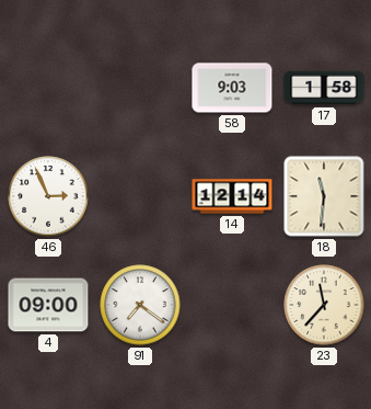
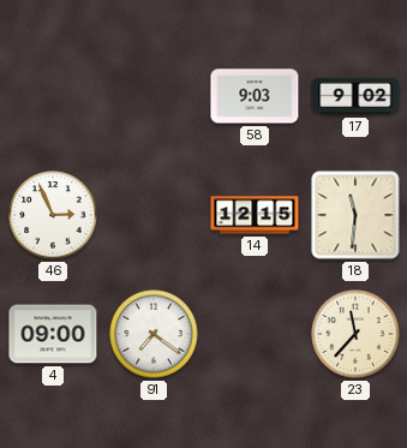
17: 1:58 -> 9:02 (355, 96)
14: 12:14 -> 12:15 (255, 215)
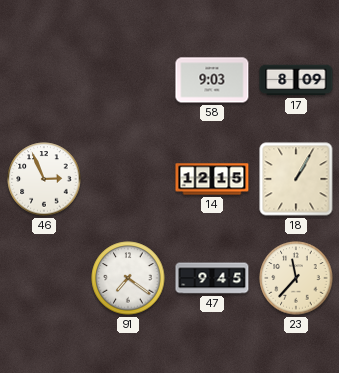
17: 9:02 -> 8:09 (296, 80)
18: 11:31 -> 1:05 (296, 179)
4: 09:00 -> none (53, 334)
47: none -> 9:45 (212, 278)
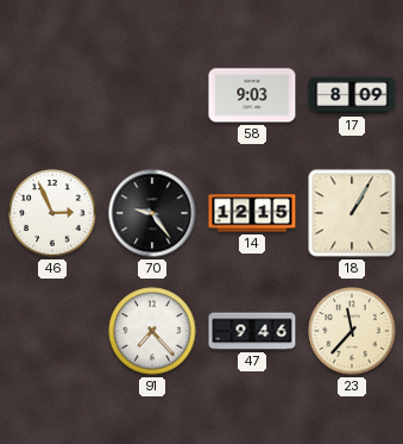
70: none -> 9:24 (152, 213)
91: 7:21 -> 7:23 (152, 331)
47: 9:45 -> 9:46 (252, 331)
